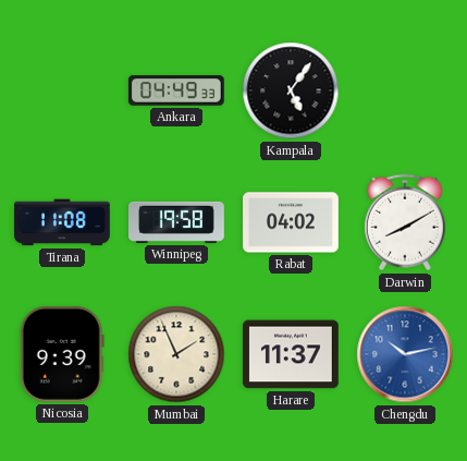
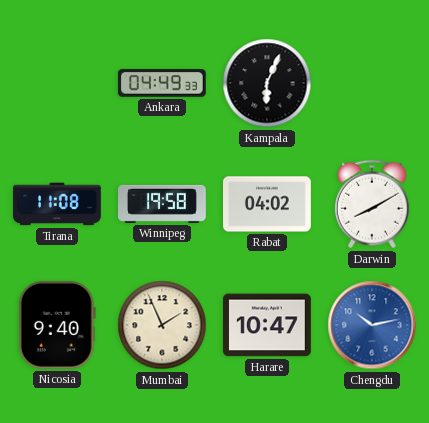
Kampala: 5:06 -> 6:04 (267, 83)
Nicosia: 9:39 -> 9:40 (57, 325)
Harare: 11:37 -> 10:47 (268, 325)
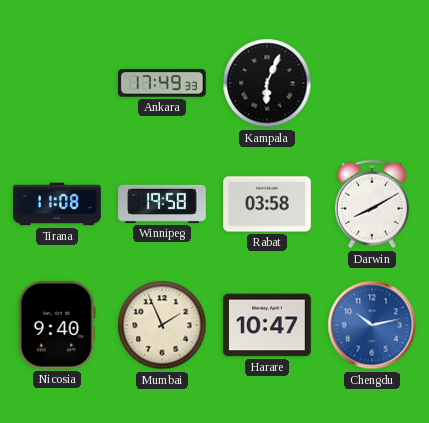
Ankara: 04:49 -> 17:49 (162, 83)
Rabat: 04:02 -> 03:58 (268, 204)
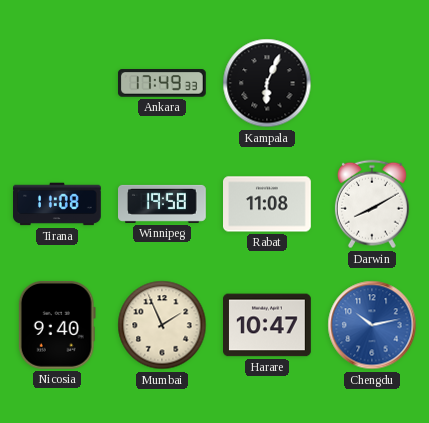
Rabat: 03:58 -> 11:08 (268, 204)
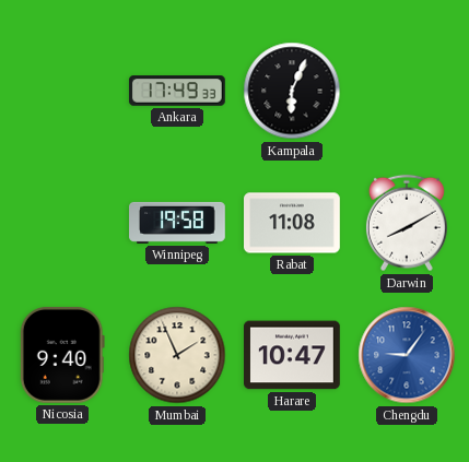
Tirana: 11:08 -> none (58, 204)
Chengdu: 10:13 -> 9:06 (407, 355)
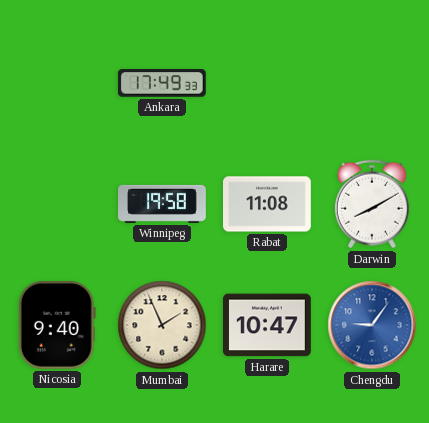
Kampala: 6:04 -> none (292, 91)
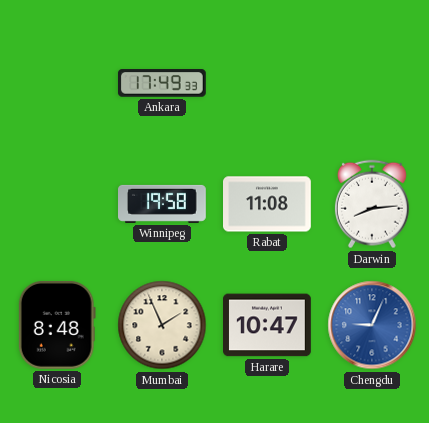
Darwin: 8:10 -> 8:14 (372, 204)
Nicosia: 9:40 -> 8:48 (57, 325)
Chengdu: 9:06 -> 9:04 (372, 325)
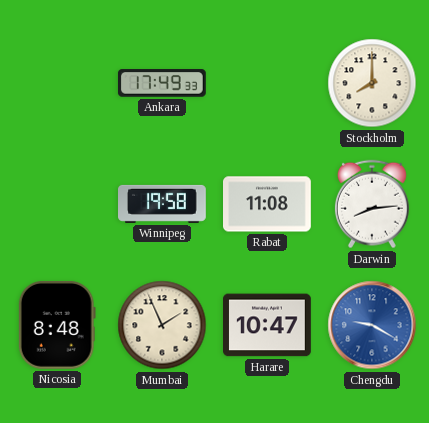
Stockholm: none -> 8:00 (372, 83)
Chengdu: 9:04 -> 9:20 (372, 325)
